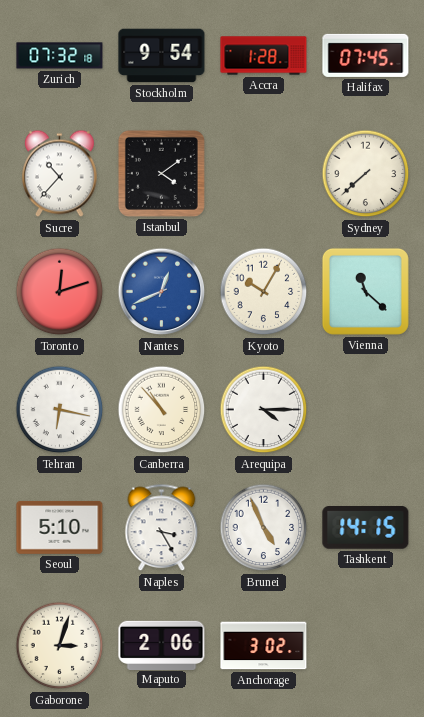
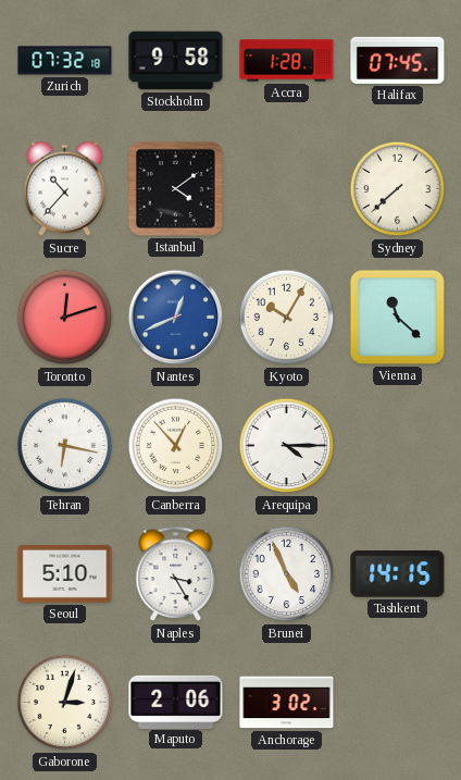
Stockholm: 9:54 -> 9:58 (176, 61)
Canberra: 10:53 -> 12:53 (176, 446)
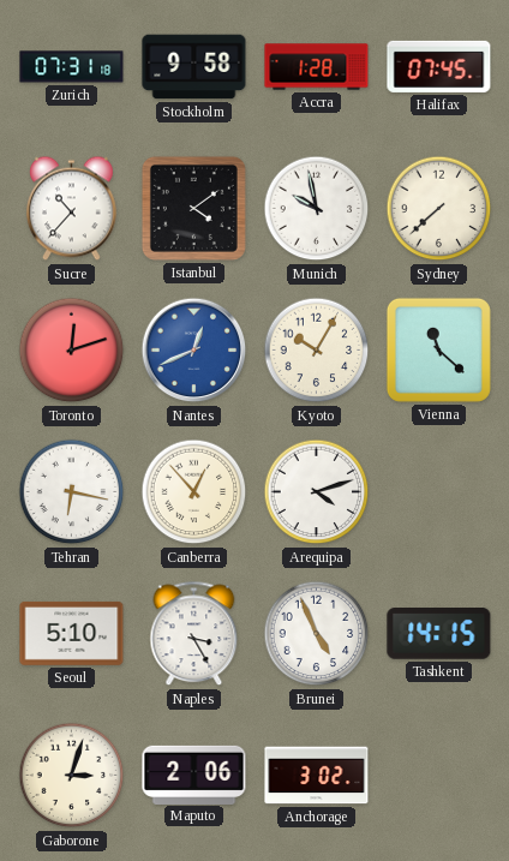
Zurich: 07:32 -> 07:31 (72, 67)
Munich: none -> 9:58 (317, 209)
Arequipa: 4:15 -> 4:12 (317, 492)
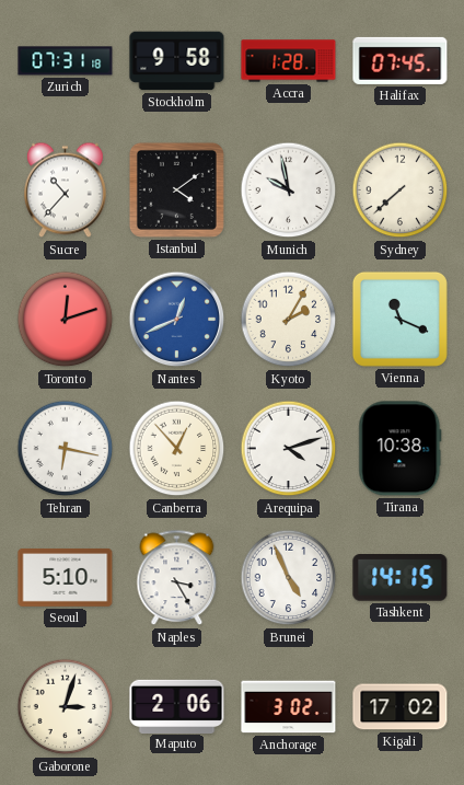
Kyoto: 10:05 -> 2:05 (289, 320)
Vienna: 11:22 -> 11:19 (399, 319)
Tirana: none -> 10:38 (401, 449)
Kigali: none -> 17:02 (401, 707)
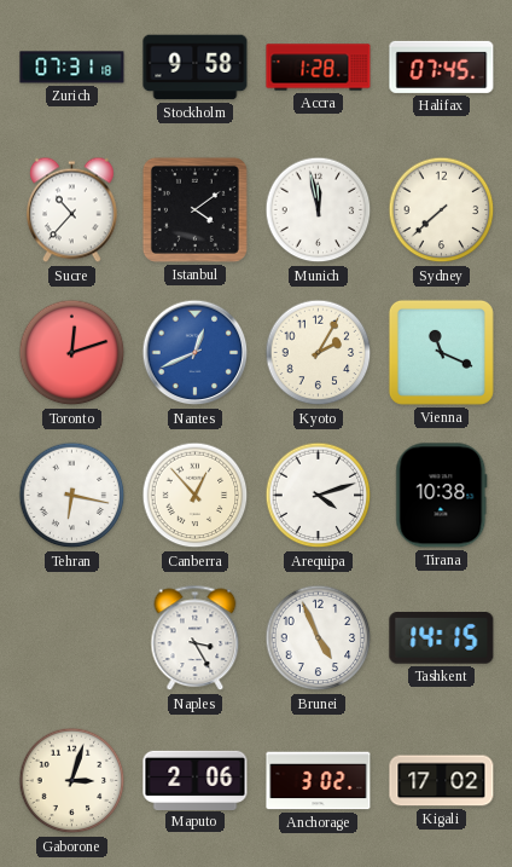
Munich: 9:58 -> 11:58 (319, 210)
Seoul: 5:10 -> none (66, 577)
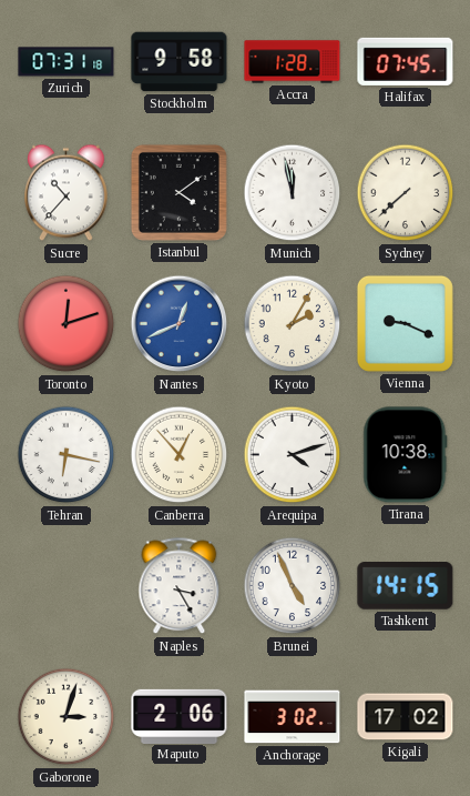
Vienna: 11:19 -> 9:19 (405, 323)
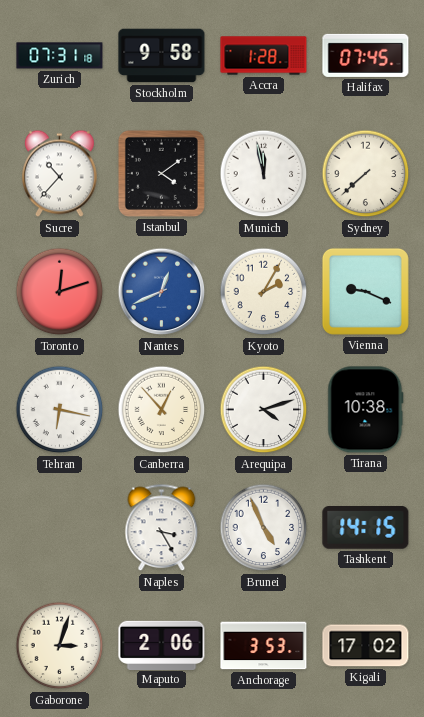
Anchorage: 3:02 -> 3:53 (264, 646)
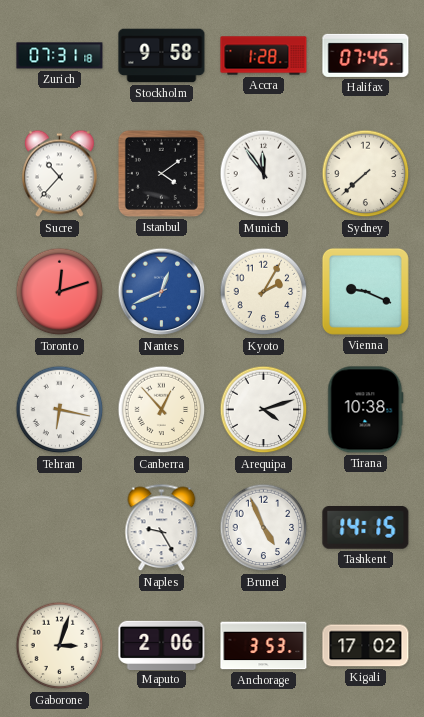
Munich: 11:58 -> 11:54 (264, 174)
Naples: 3:25 -> 9:25 (162, 528)
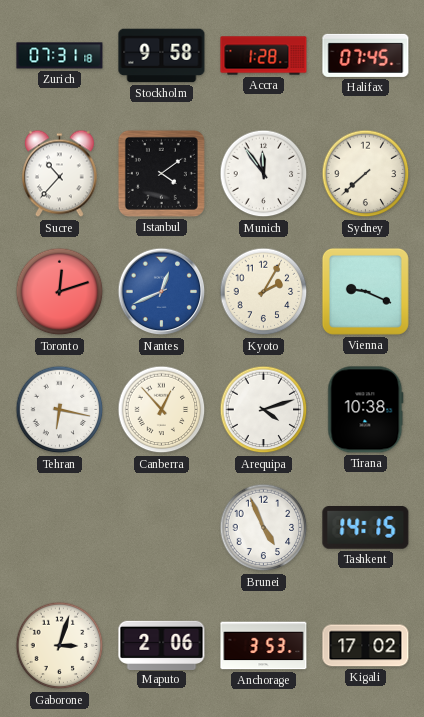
Naples: 9:25 -> none (162, 528)
